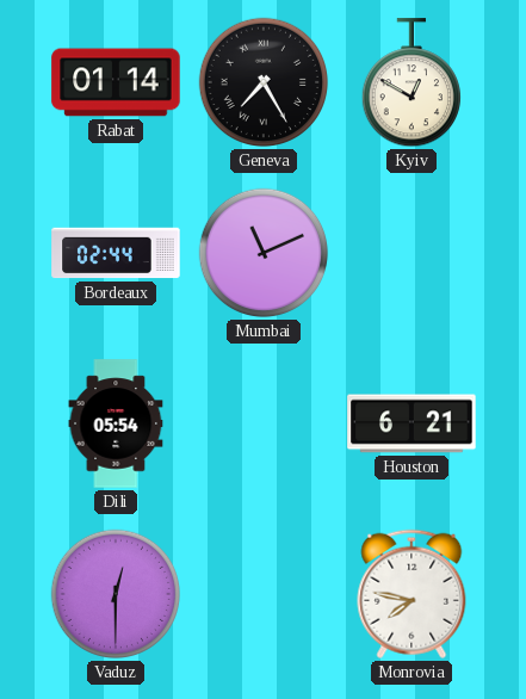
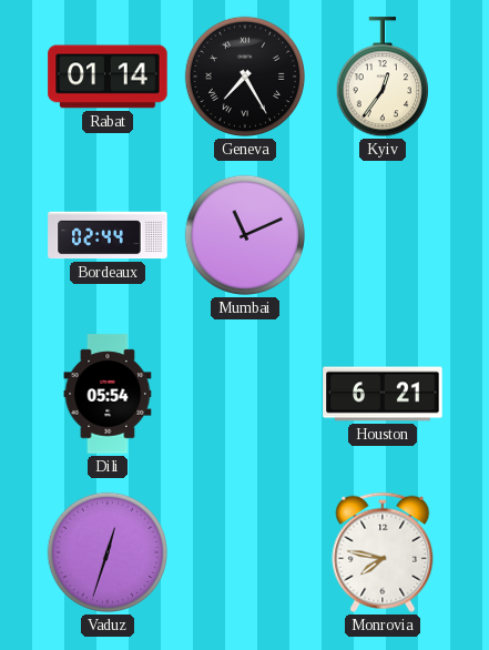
Kyiv: 12:50 -> 12:36 (381, 78)
Vaduz: 12:30 -> 12:33 (106, 552)
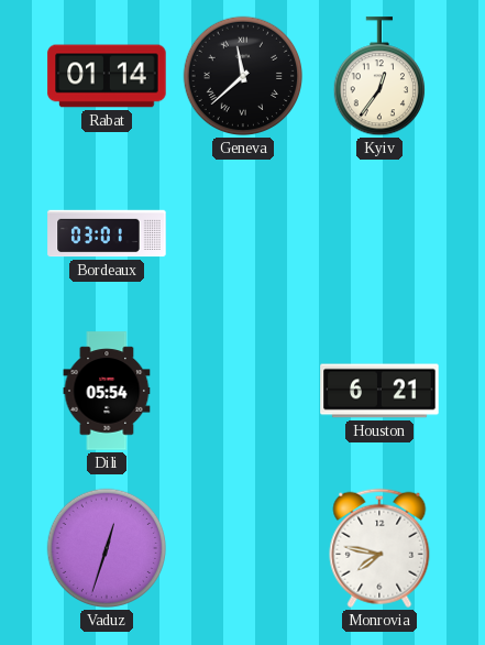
Geneva: 7:25 -> 11:38 (242, 76)
Bordeaux: 02:44 -> 03:01 (107, 233)
Mumbai: 11:11 -> none (244, 235)
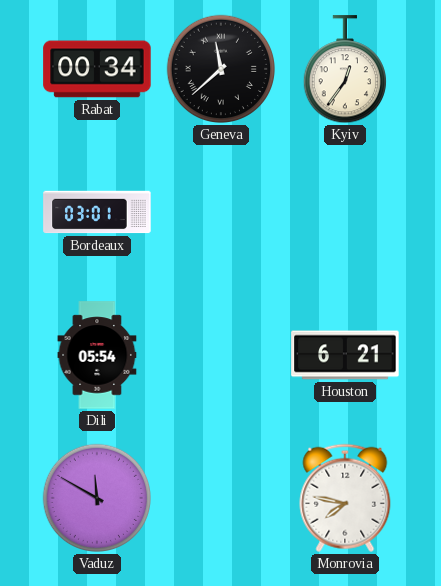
Rabat: 01:14 -> 00:34 (97, 69)
Vaduz: 12:33 -> 11:50 (96, 498)
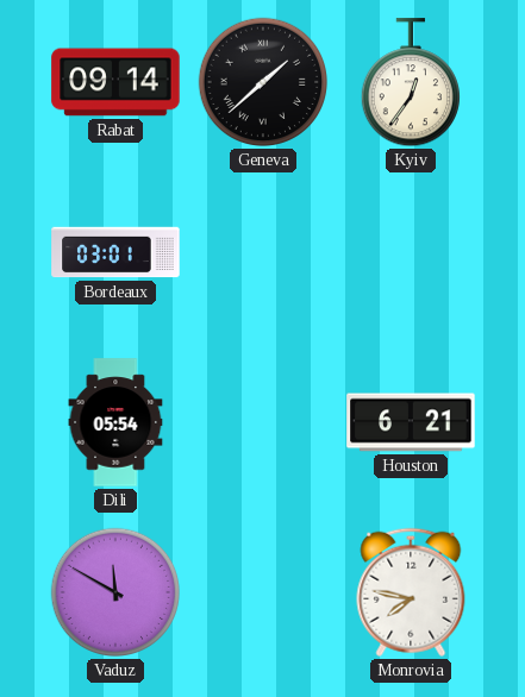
Rabat: 00:34 -> 09:14 (115, 82)
Geneva: 11:38 -> 1:38 (262, 82)
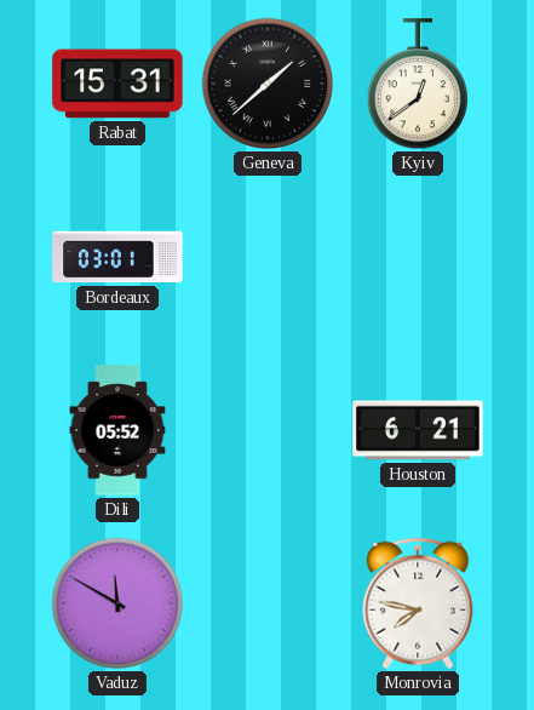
Rabat: 09:14 -> 15:31 (117, 84)
Kyiv: 12:36 -> 12:39 (417, 85)
Dili: 05:54 -> 05:52 (117, 430)
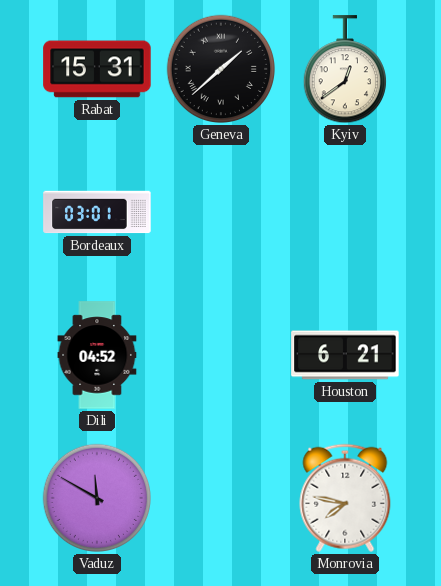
Dili: 05:52 -> 04:52 (97, 355)
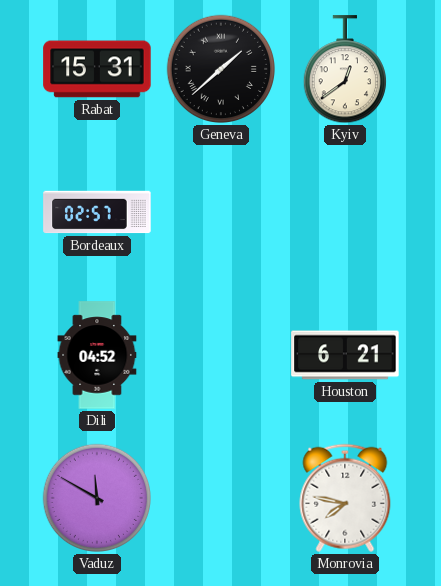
Bordeaux: 03:01 -> 02:57 (97, 212)
